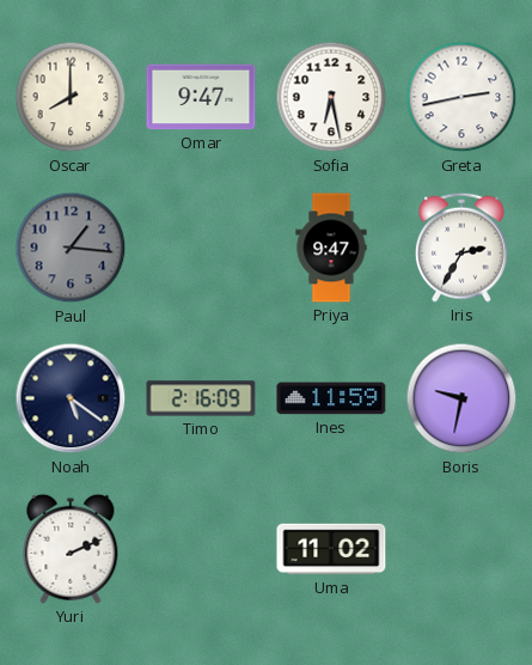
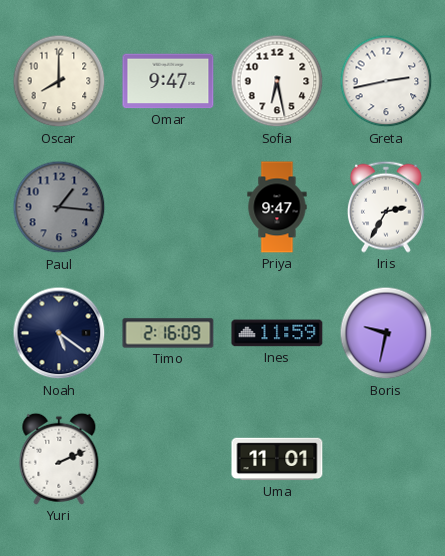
Uma: 11:02 -> 11:01 (277, 459)
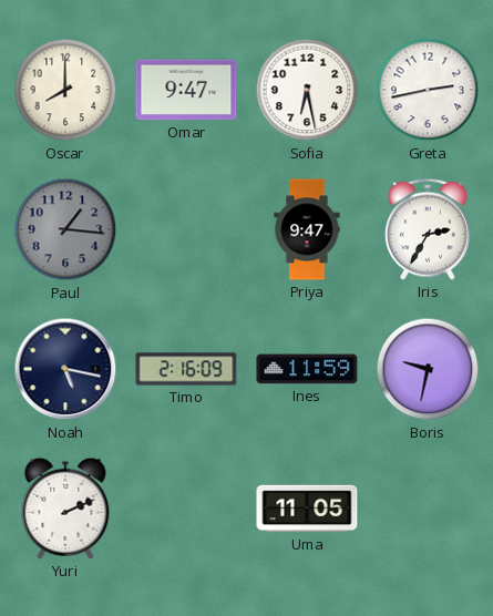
Noah: 5:21 -> 5:17 (65, 369)
Uma: 11:01 -> 11:05 (307, 509)
